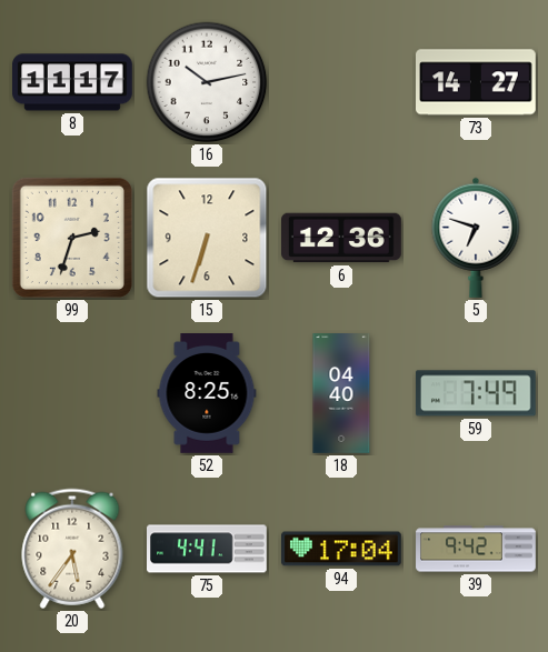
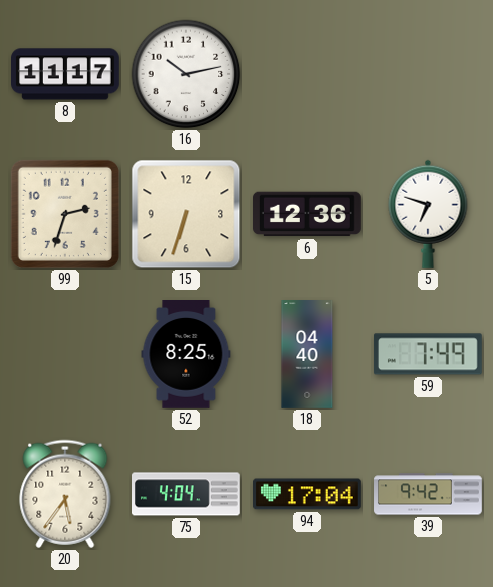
73: 14:27 -> none (477, 82)
75: 4:41 -> 4:04 (187, 494)
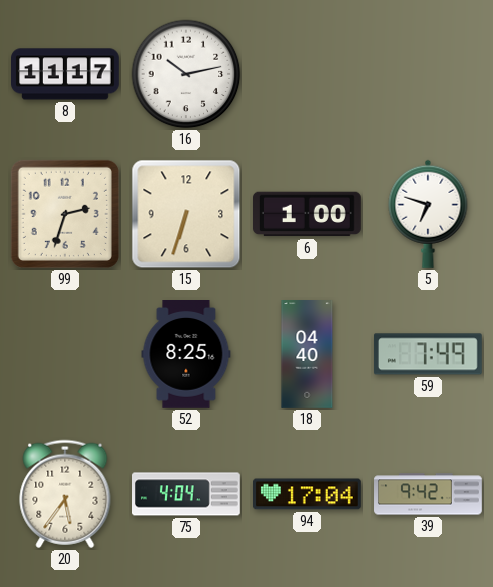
6: 12:36 -> 1:00 (308, 214)
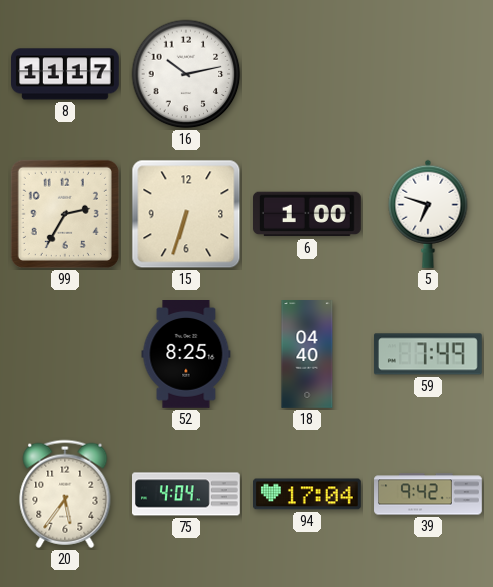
99: 2:33 -> 2:35 (65, 214)
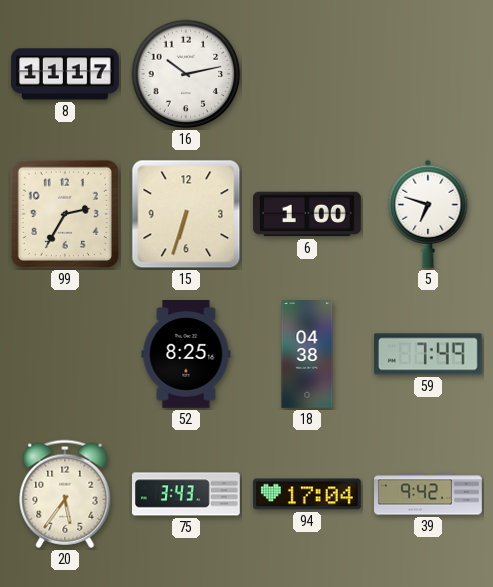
18: 04:40 -> 04:38 (307, 354)
75: 4:04 -> 3:43 (187, 494)
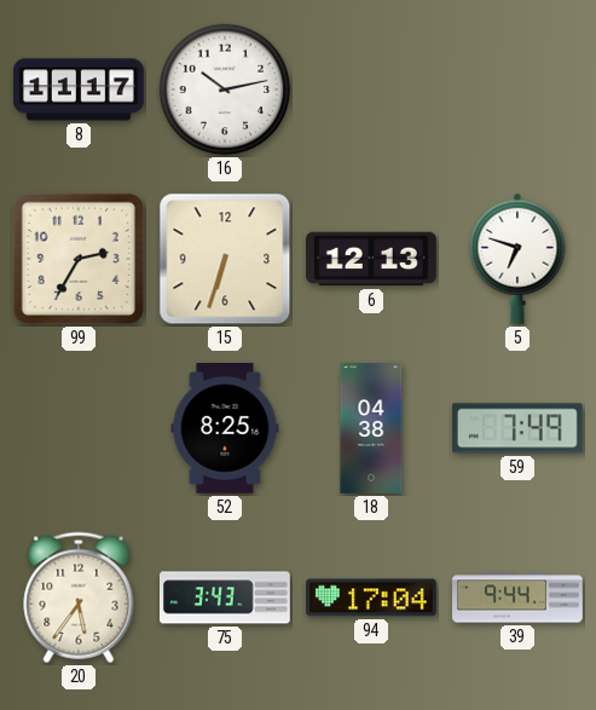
6: 1:00 -> 12:13 (372, 259)
39: 9:42 -> 9:44 (517, 598)
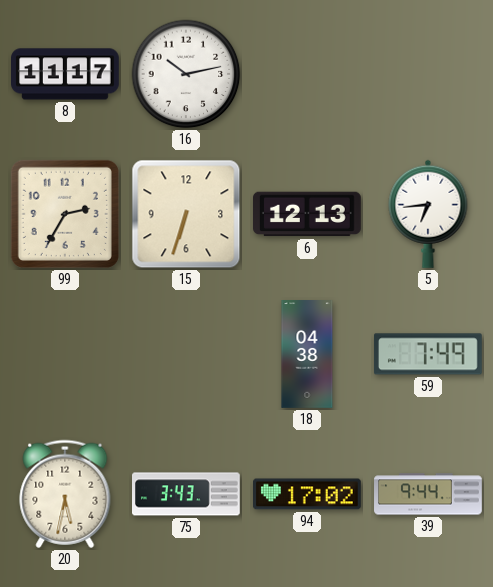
5: 6:48 -> 6:44 (428, 214)
52: 8:25 -> none (225, 429)
20: 5:36 -> 5:32 (65, 494)
94: 17:04 -> 17:02 (308, 494)
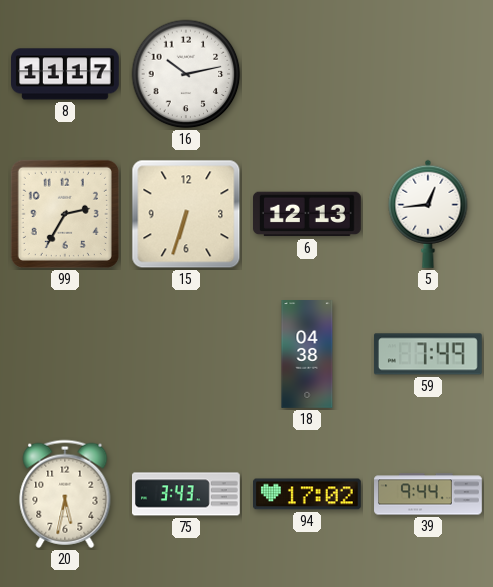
5: 6:44 -> 12:44 (428, 214)
